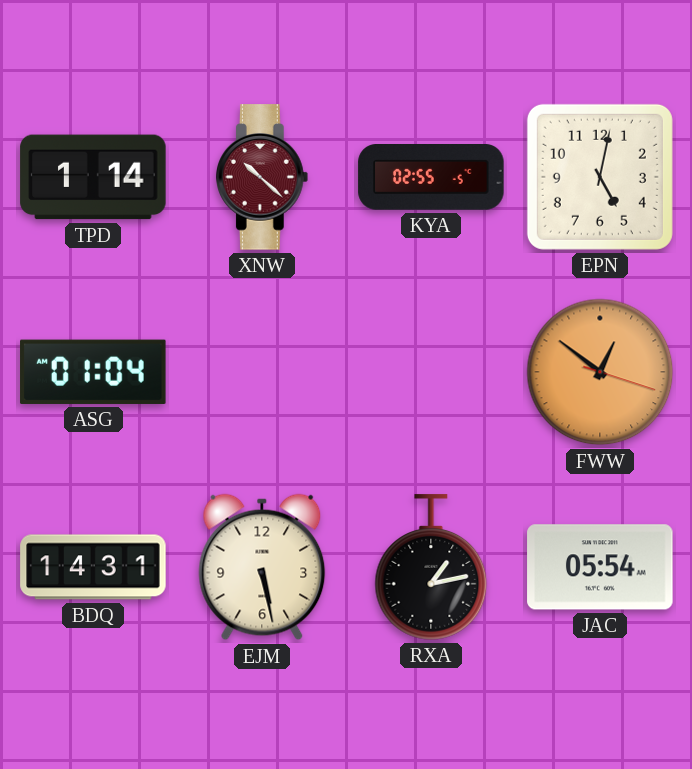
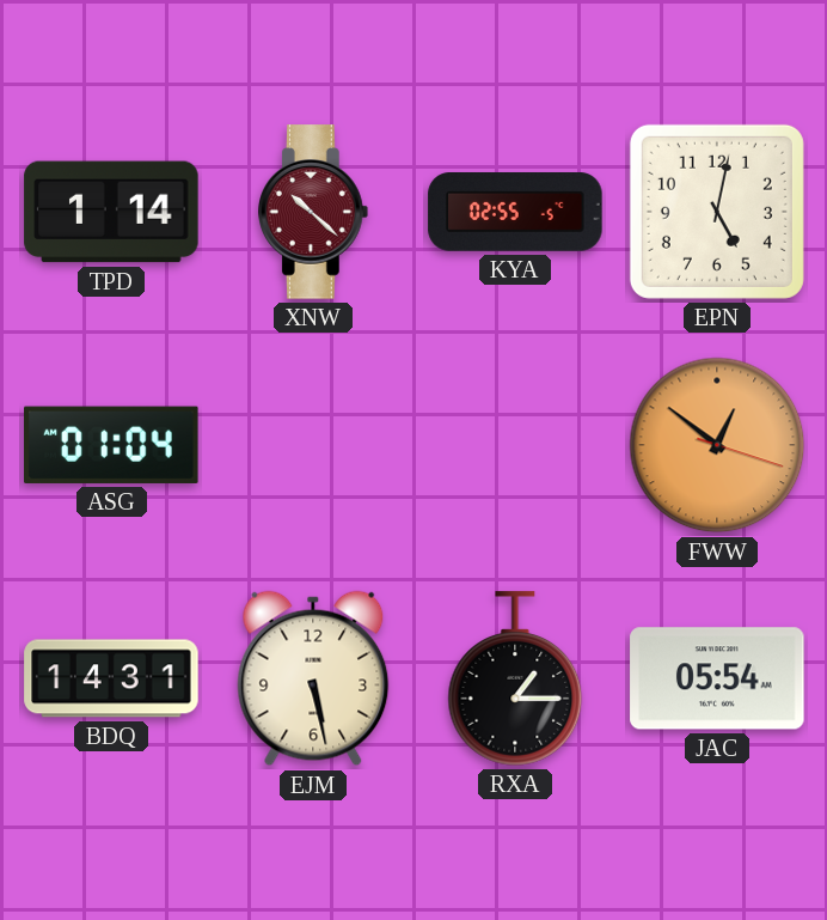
RXA: 1:13 -> 1:15 (515, 678)
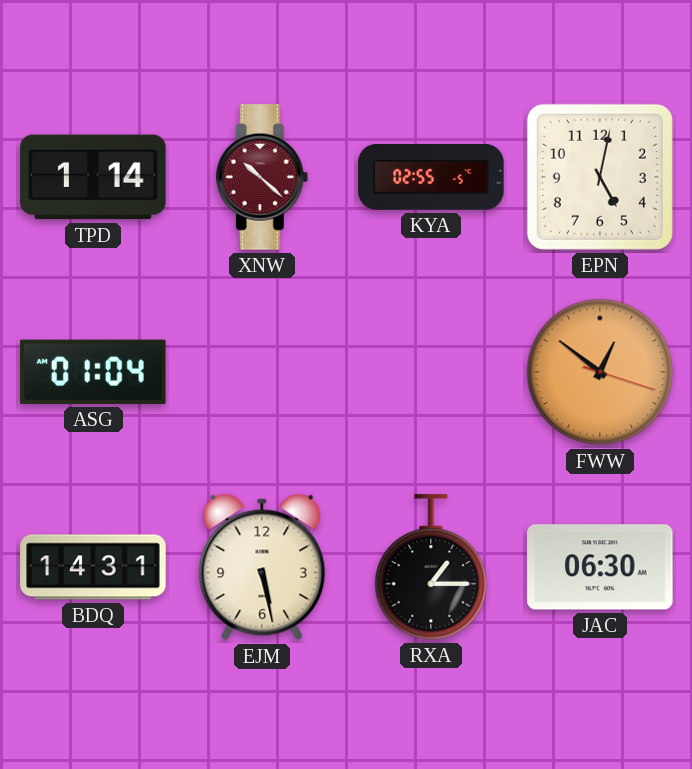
JAC: 05:54 -> 06:30 (600, 567)
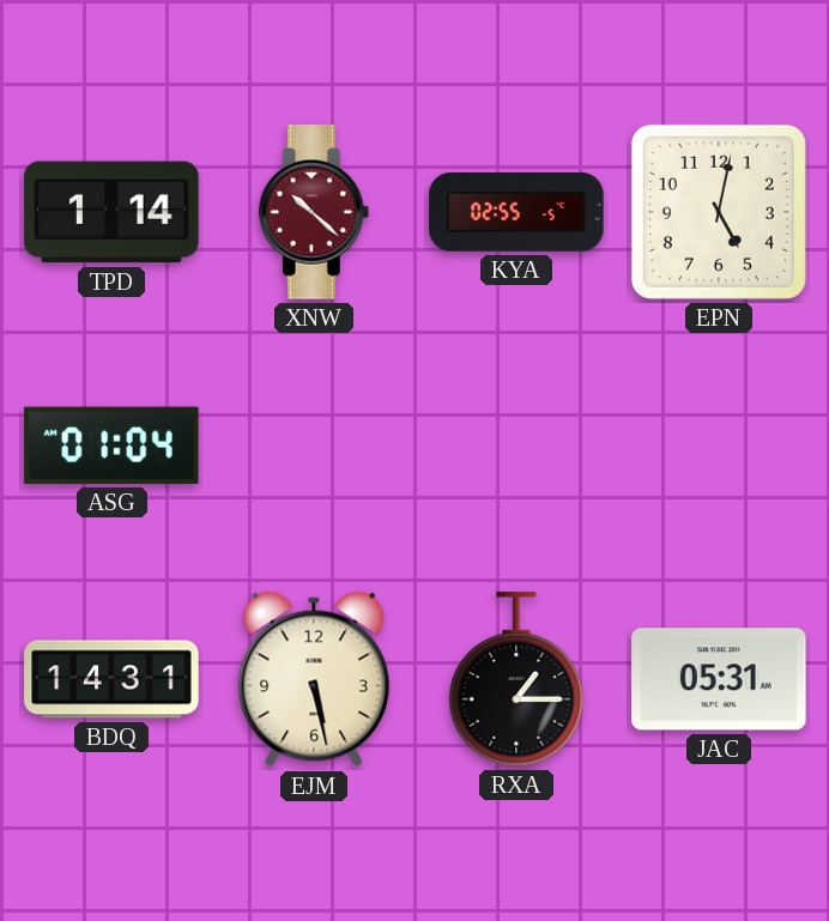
FWW: 12:51 -> none (600, 372)
JAC: 06:30 -> 05:31 (719, 679)
